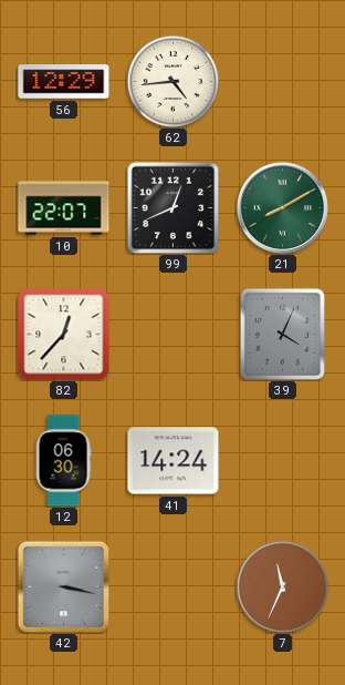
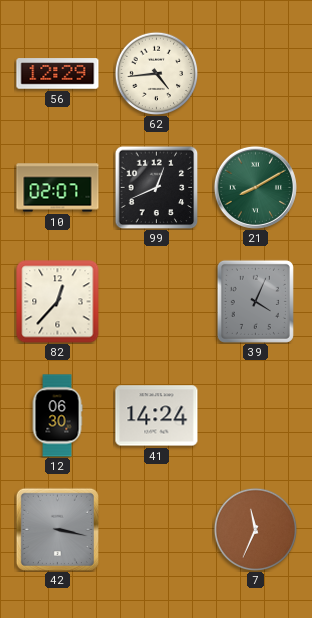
10: 22:07 -> 02:07 (58, 188)
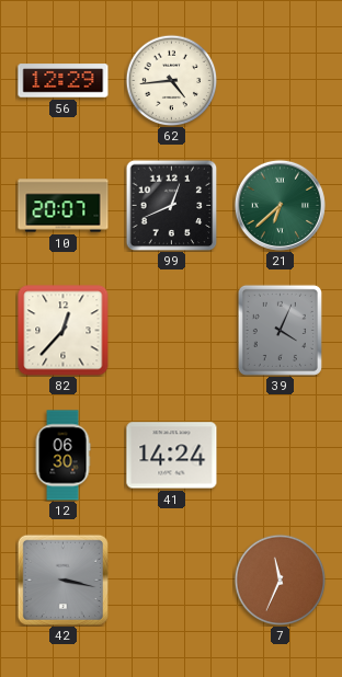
10: 02:07 -> 20:07 (64, 206)
21: 8:10 -> 6:38 (280, 205)
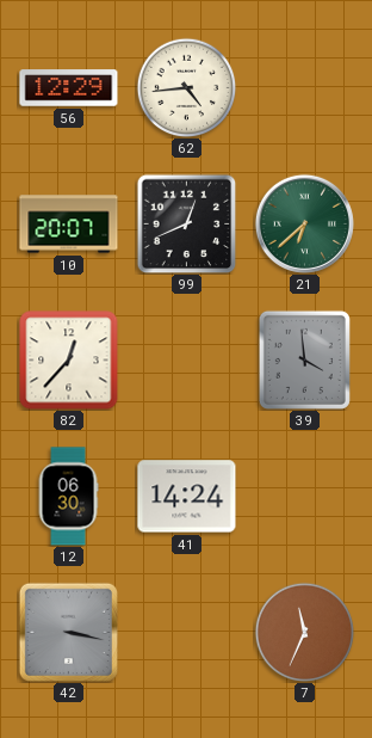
39: 4:04 -> 3:59 (304, 359)
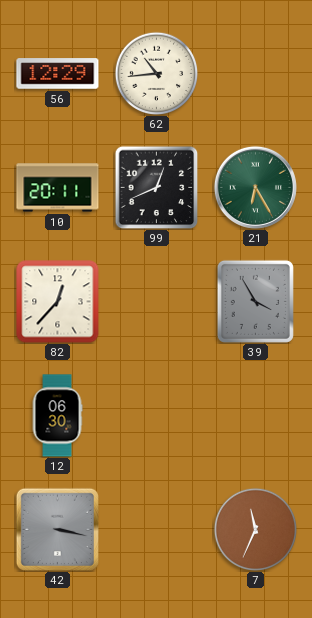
62: 4:44 -> 10:44 (156, 73)
10: 20:07 -> 20:11 (58, 188)
21: 6:38 -> 6:25 (255, 187)
39: 3:59 -> 3:55 (255, 301)
41: 14:24 -> none (187, 497)
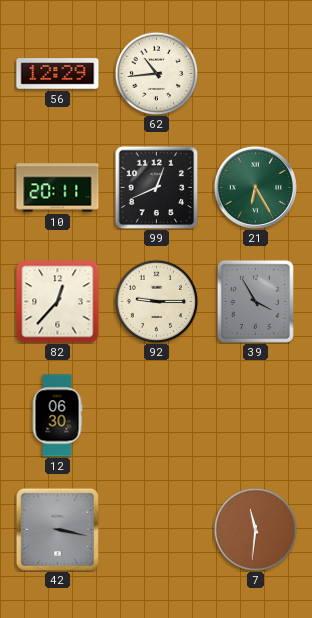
92: none -> 9:15 (156, 301)
7: 11:34 -> 11:31 (255, 529)
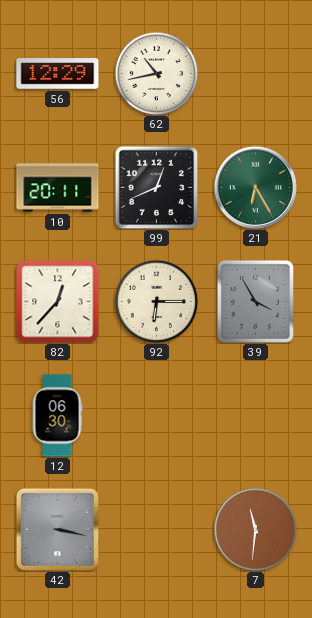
62: 10:44 -> 10:43 (156, 73)
92: 9:15 -> 6:15 (156, 301)
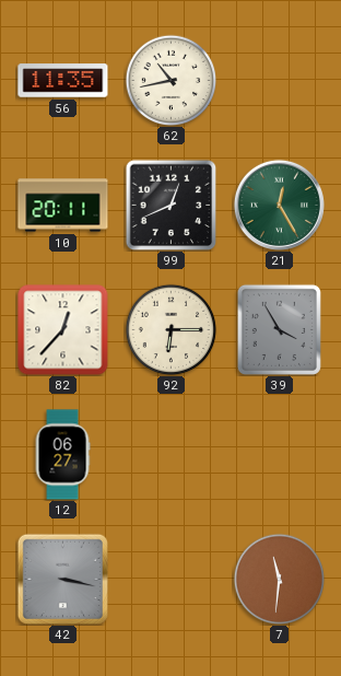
56: 12:29 -> 11:35 (63, 81)
21: 6:25 -> 12:25 (279, 205)
12: 06:30 -> 06:27 (62, 455)
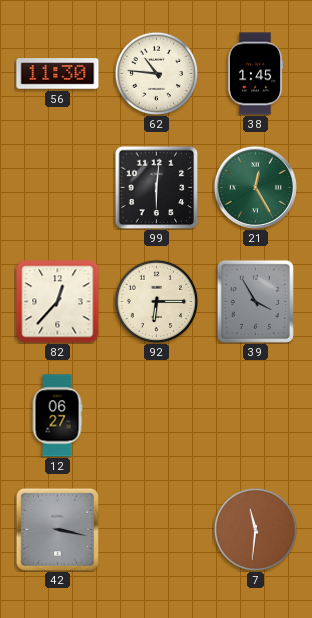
56: 11:35 -> 11:30 (58, 74)
62: 10:43 -> 10:46 (156, 73)
38: none -> 1:45 (255, 74)
10: 20:11 -> none (63, 206)
99: 12:41 -> 6:01 (156, 187)
